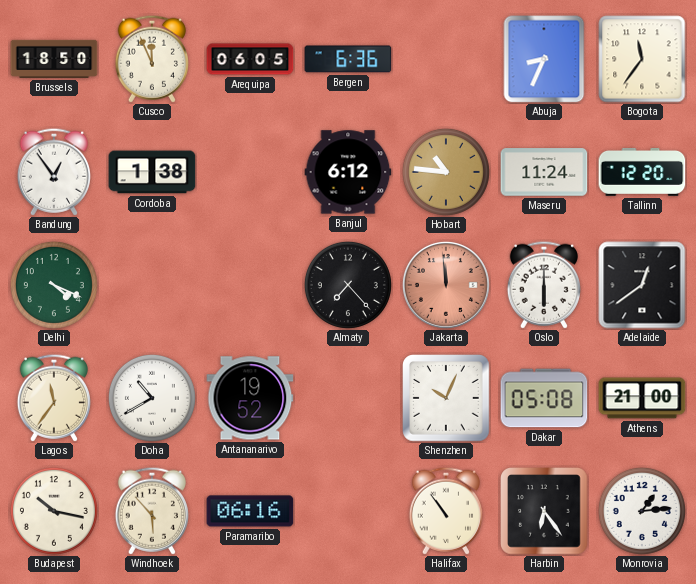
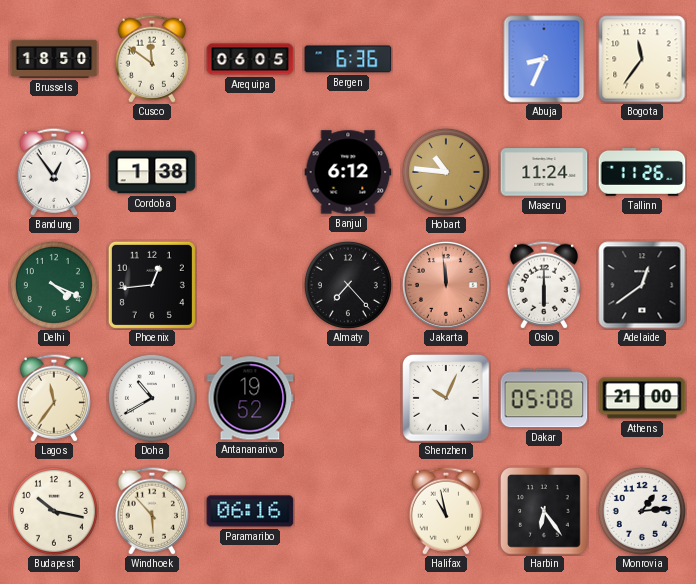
Cusco: 11:56 -> 11:51 (152, 59)
Tallinn: 12:20 -> 11:26 (642, 172)
Phoenix: none -> 12:44 (152, 285)
Halifax: 10:54 -> 10:58 (446, 511)
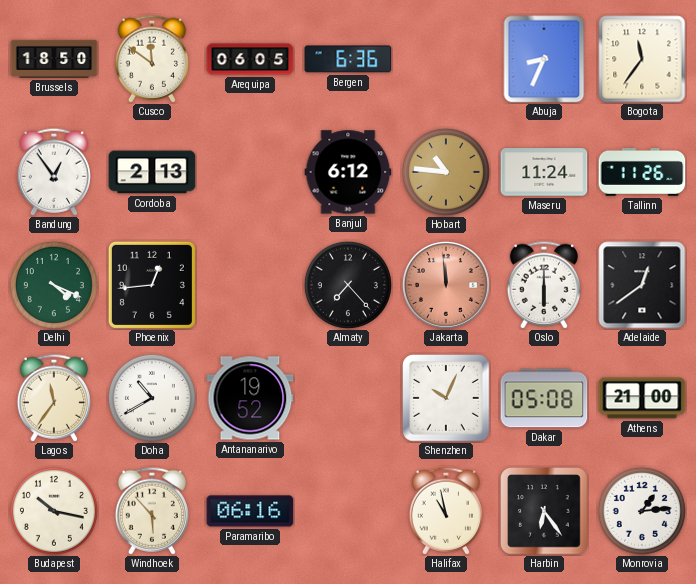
Cordoba: 1:38 -> 2:13 (152, 172)
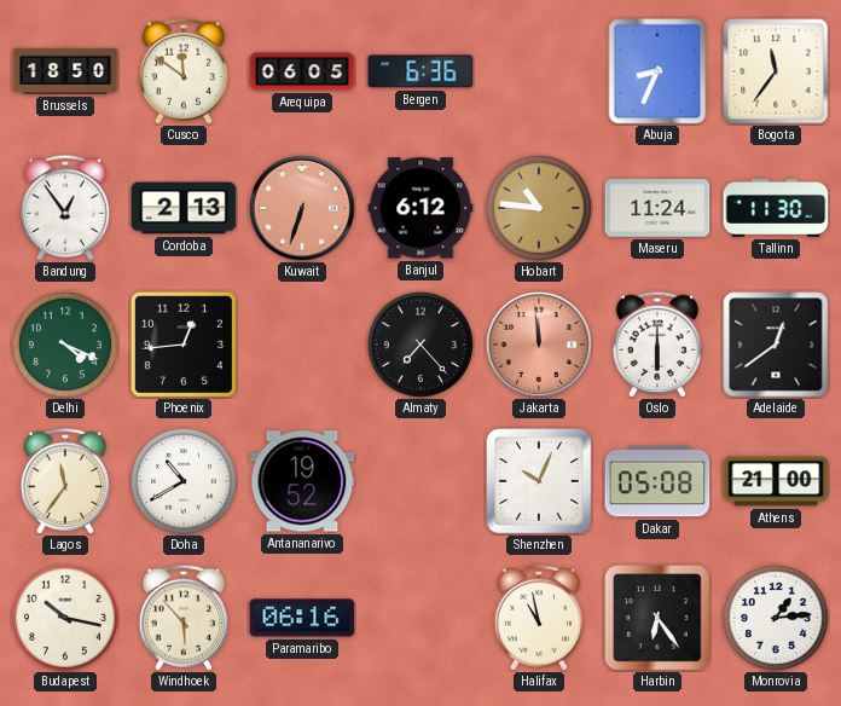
Kuwait: none -> 6:33 (302, 208)
Tallinn: 11:26 -> 11:30 (776, 208)
